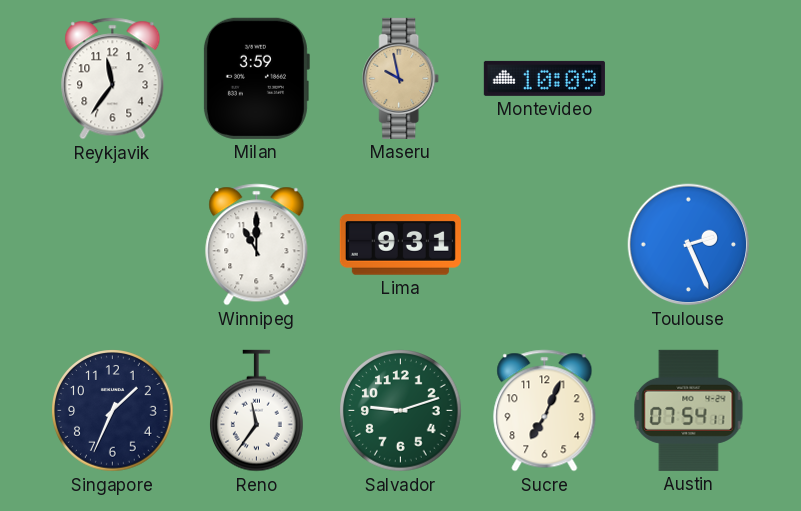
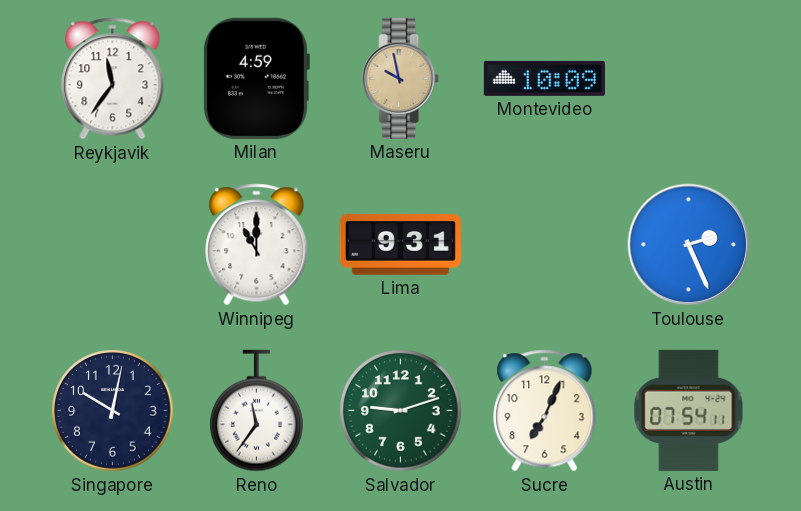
Milan: 3:59 -> 4:59 (256, 78)
Singapore: 1:34 -> 10:02 (113, 411)
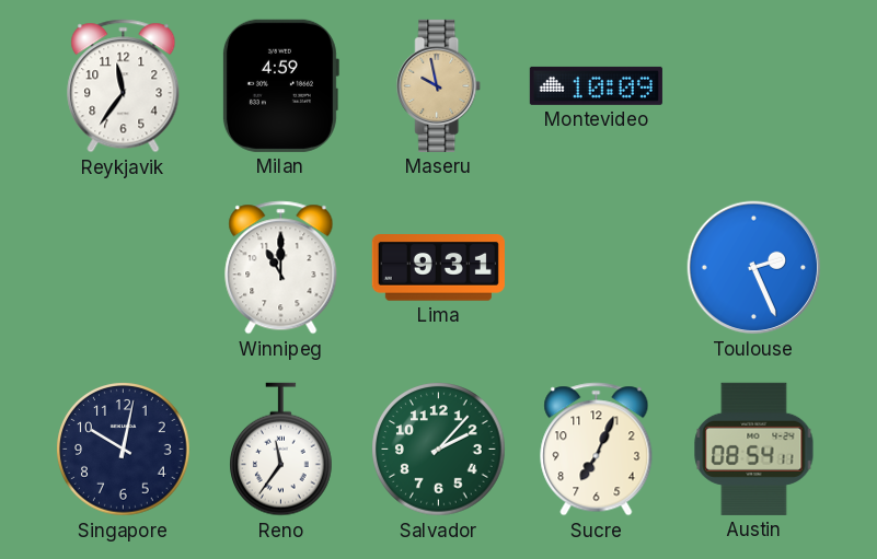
Salvador: 9:12 -> 2:07 (439, 450)
Austin: 07:54 -> 08:54 (754, 449)
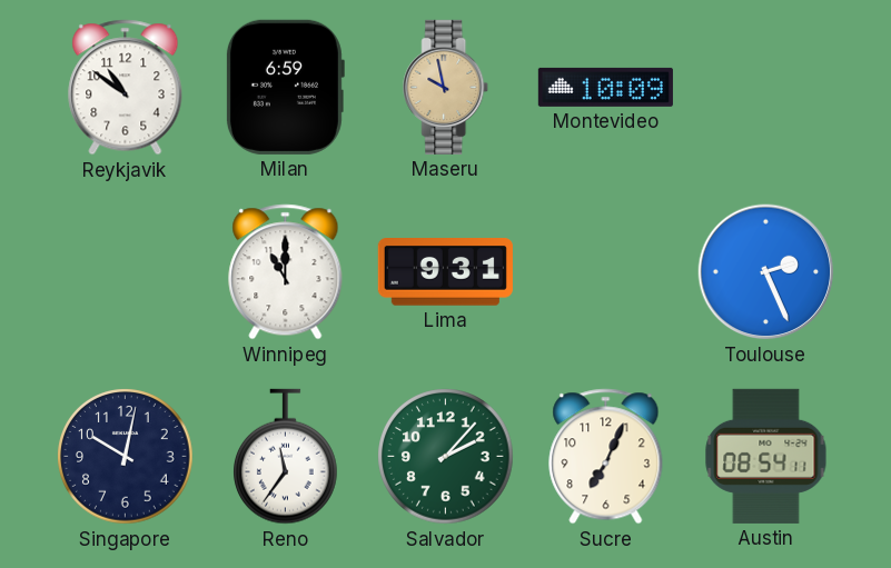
Reykjavik: 11:36 -> 10:51 (126, 88)
Milan: 4:59 -> 6:59 (285, 87)
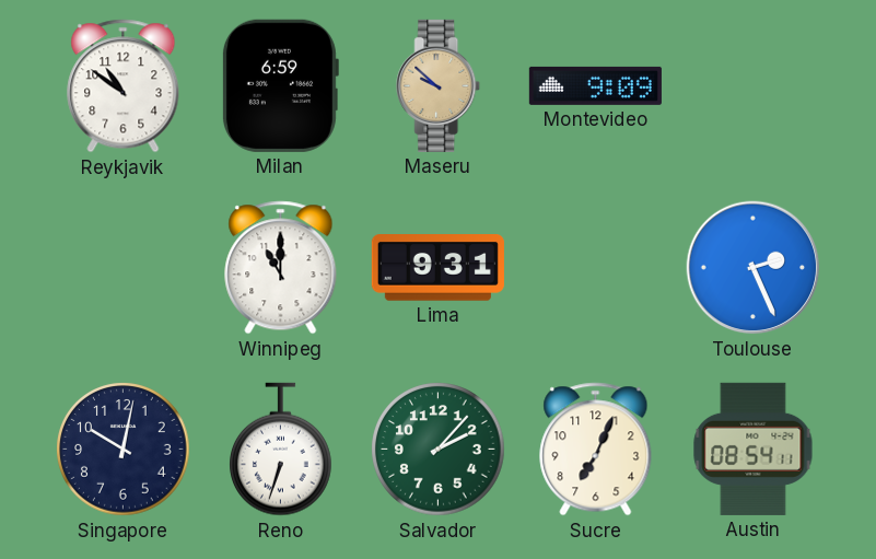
Maseru: 9:58 -> 9:52 (439, 85)
Montevideo: 10:09 -> 9:09 (595, 85)
Reno: 11:36 -> 6:33 (281, 450)
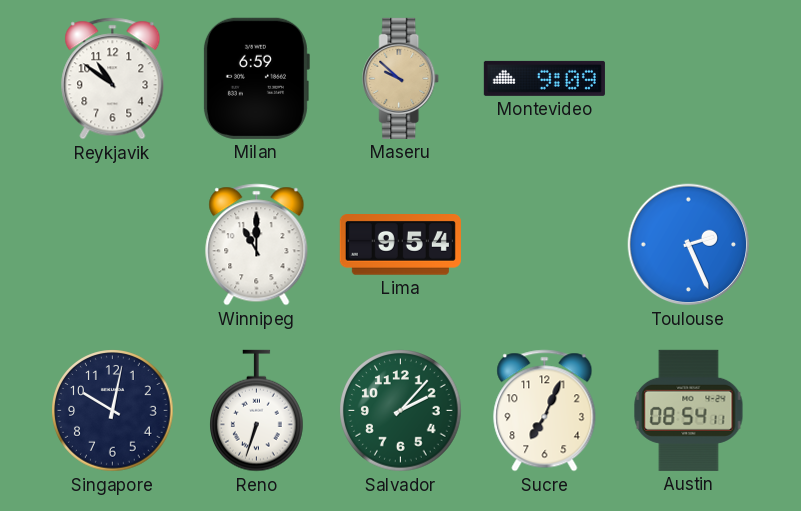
Lima: 9:31 -> 9:54 (400, 245)
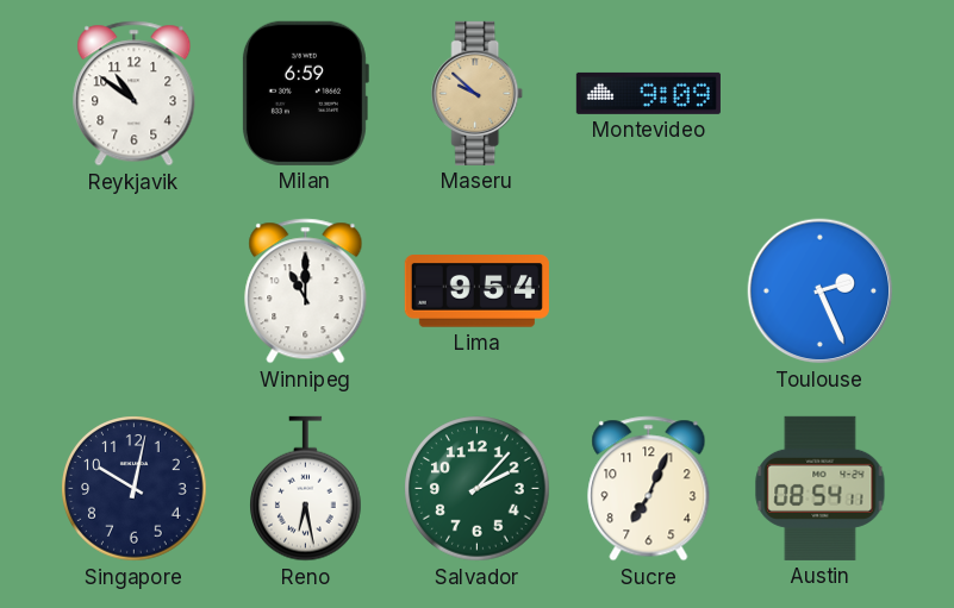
Reno: 6:33 -> 6:28 (306, 489)
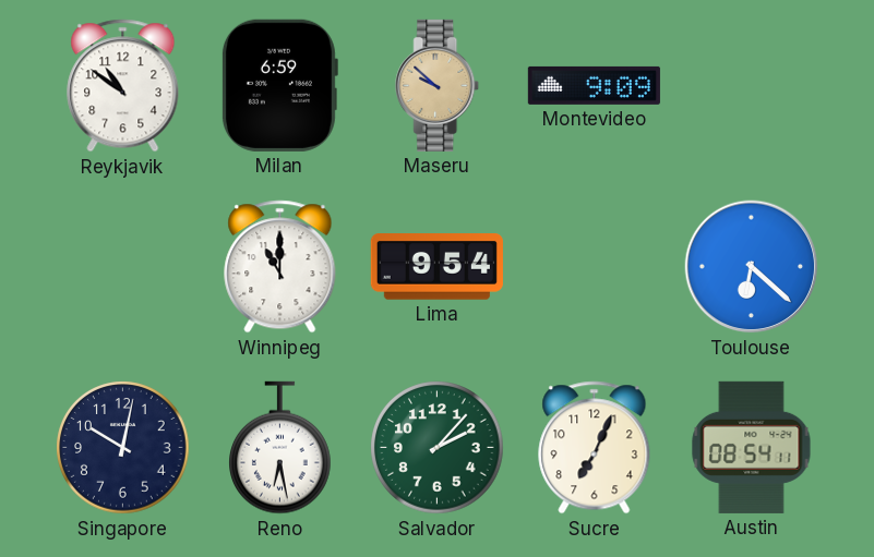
Toulouse: 2:26 -> 6:22 (752, 267)
